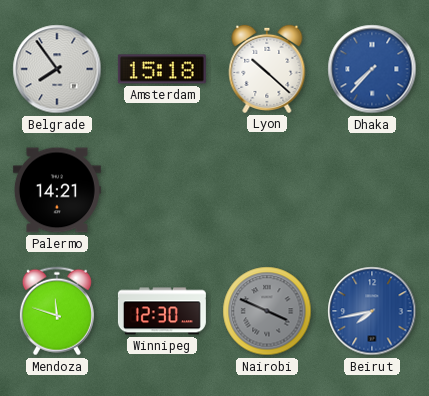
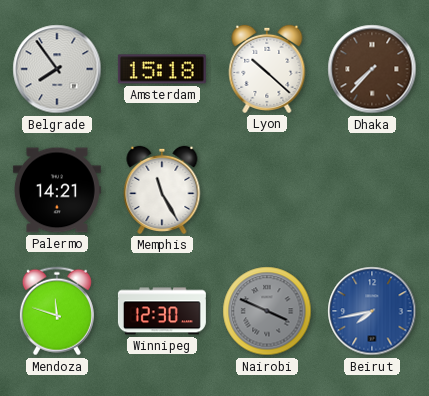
Dhaka dial: blue -> brown (372, 69)
Memphis: none -> 11:25 (162, 190)
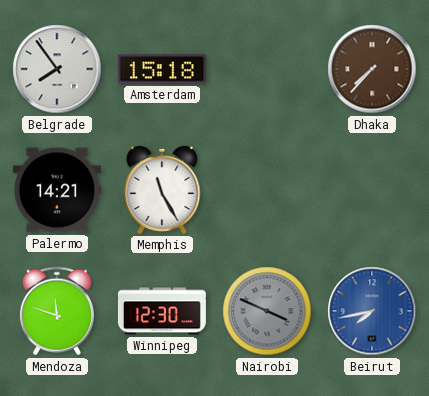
Lyon: 10:22 -> none (267, 69)
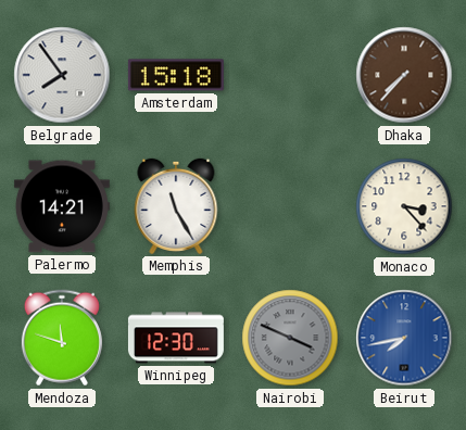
Monaco: none -> 3:23 (404, 206)
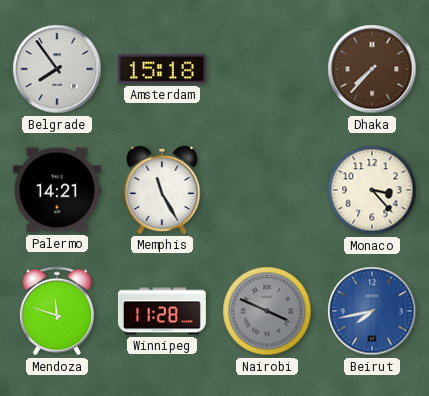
Winnipeg: 12:30 -> 11:28 (162, 311)
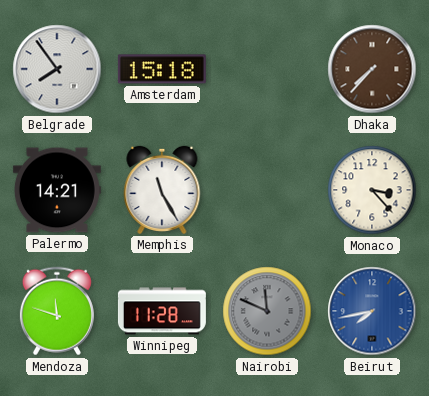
Nairobi: 3:49 -> 11:49 (267, 311)
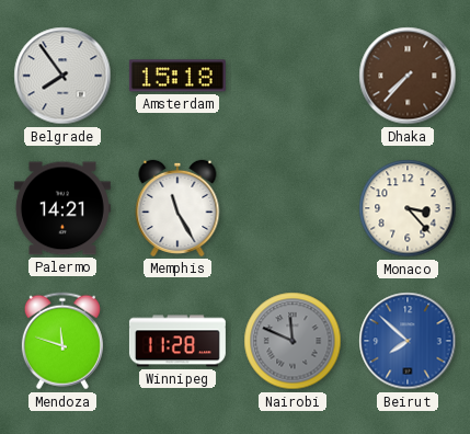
Beirut: 7:43 -> 7:52 (408, 341)
